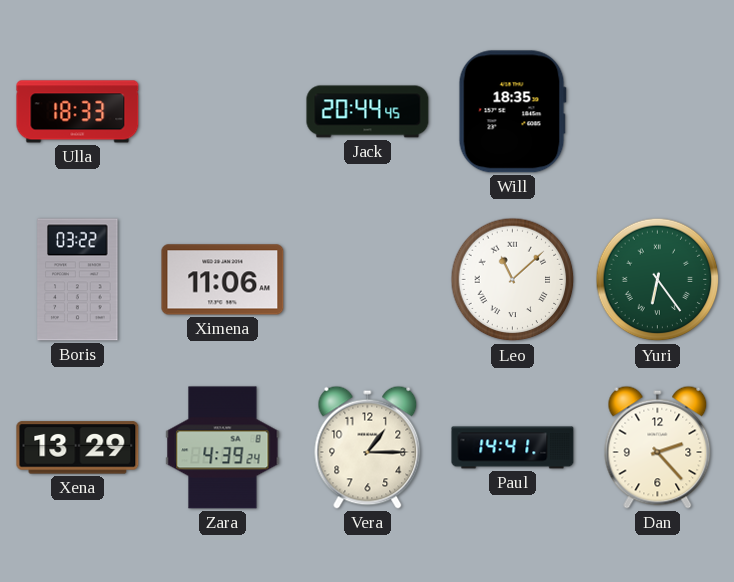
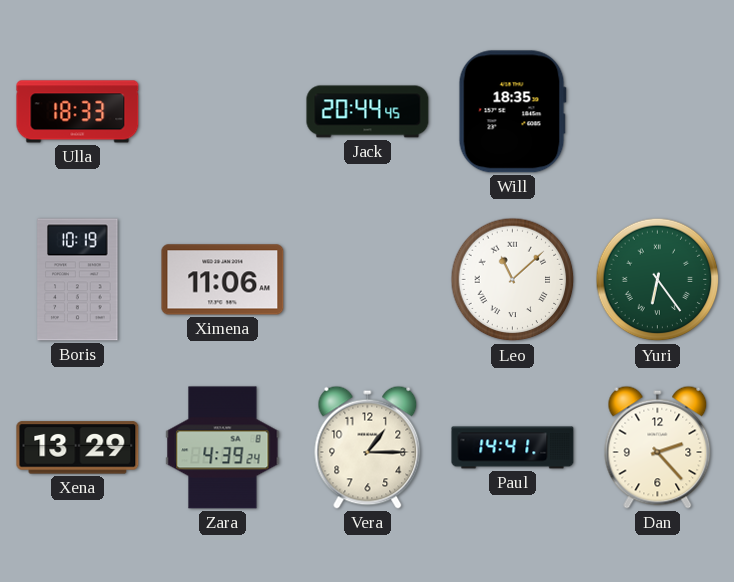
Boris: 03:22 -> 10:19 (78, 280)
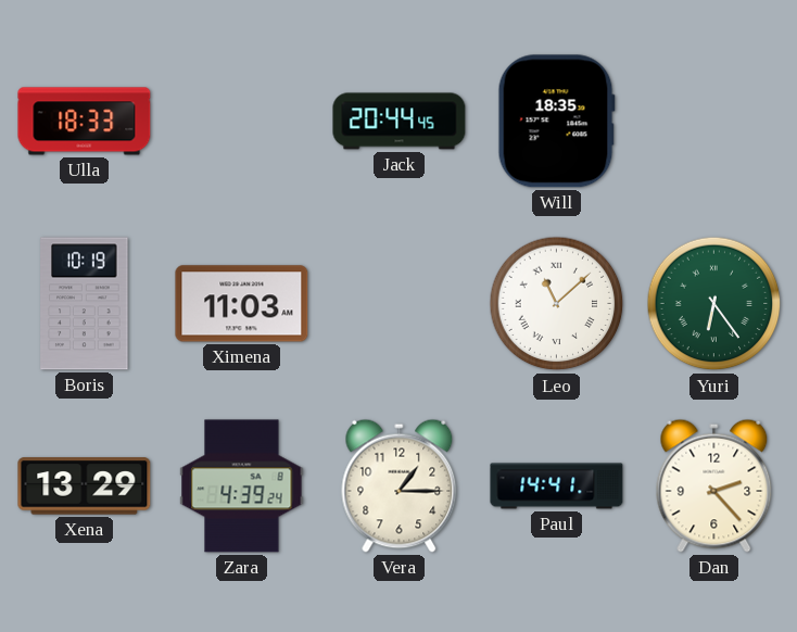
Ximena: 11:06 -> 11:03 (242, 304)
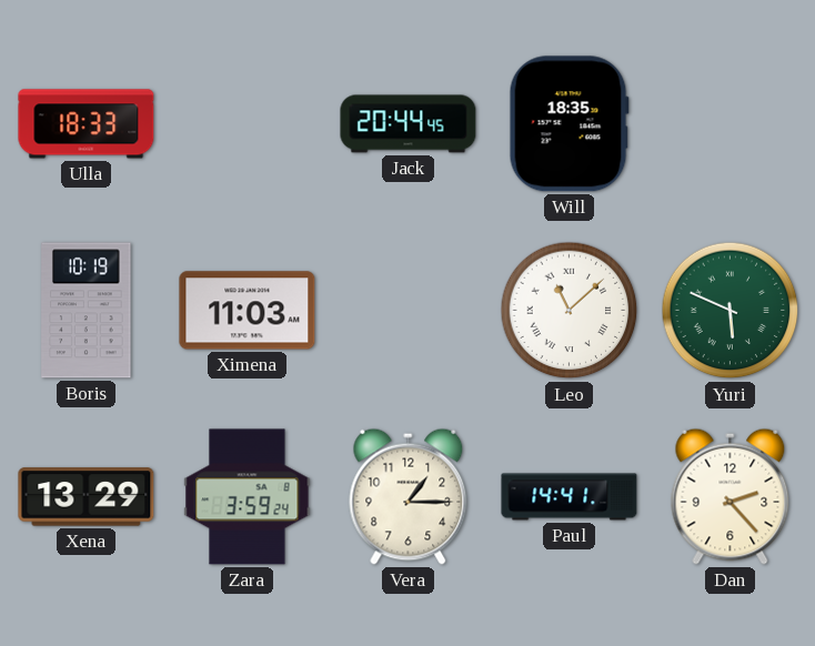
Yuri: 6:24 -> 5:49 (731, 311)
Zara: 4:39 -> 3:59 (248, 497)
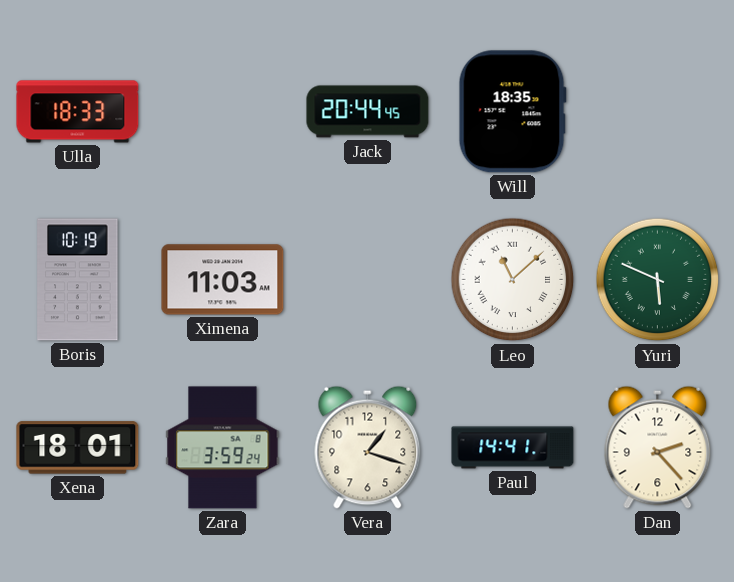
Xena: 13:29 -> 18:01 (78, 448)
Vera: 1:15 -> 1:18 (368, 447)
